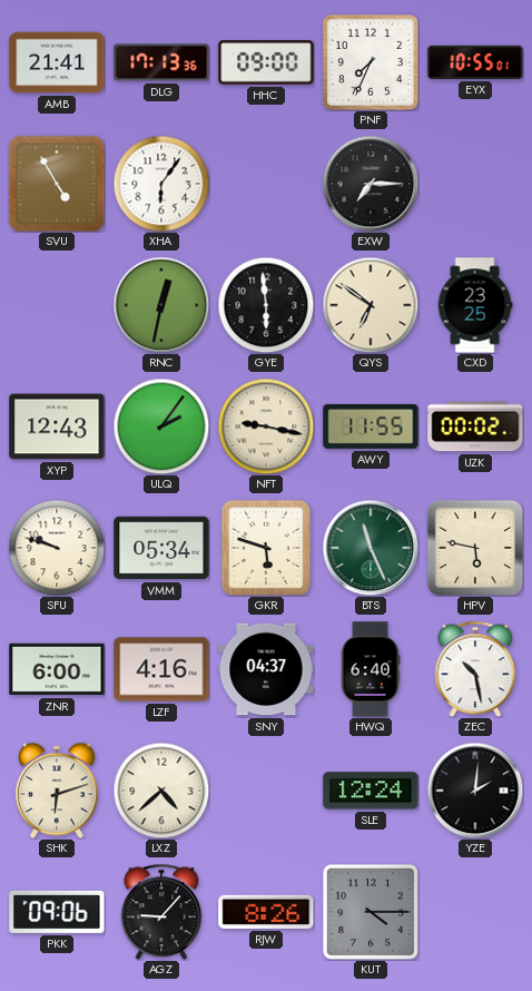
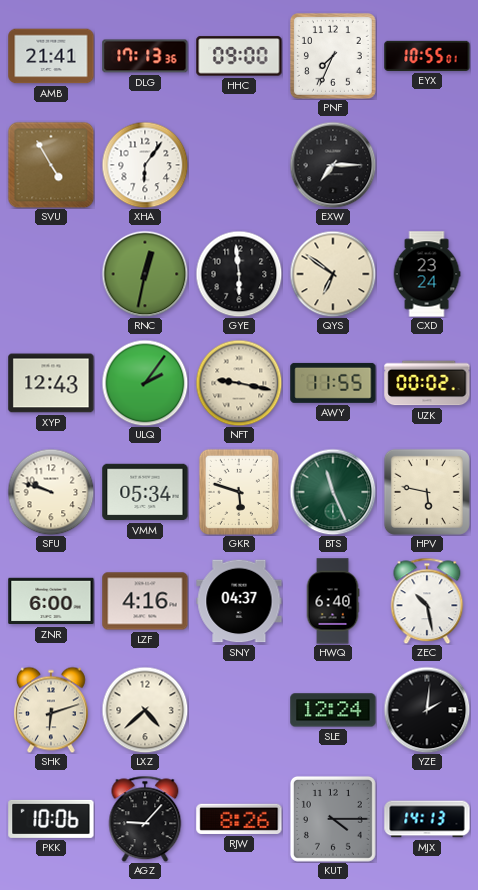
CXD: 23:25 -> 23:24 (427, 274)
PKK: 09:06 -> 10:06 (51, 819)
MJX: none -> 14:13 (427, 819)
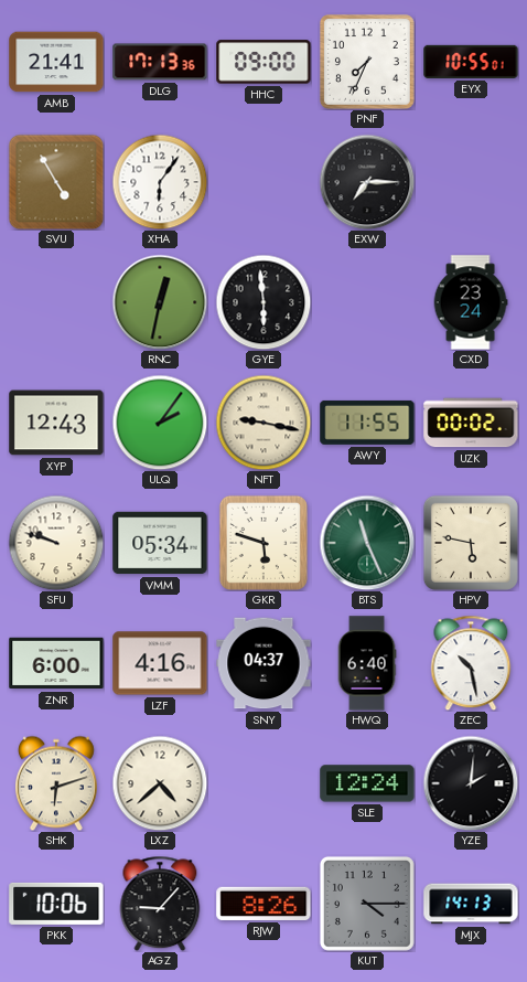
QYS: 6:51 -> none (333, 274)
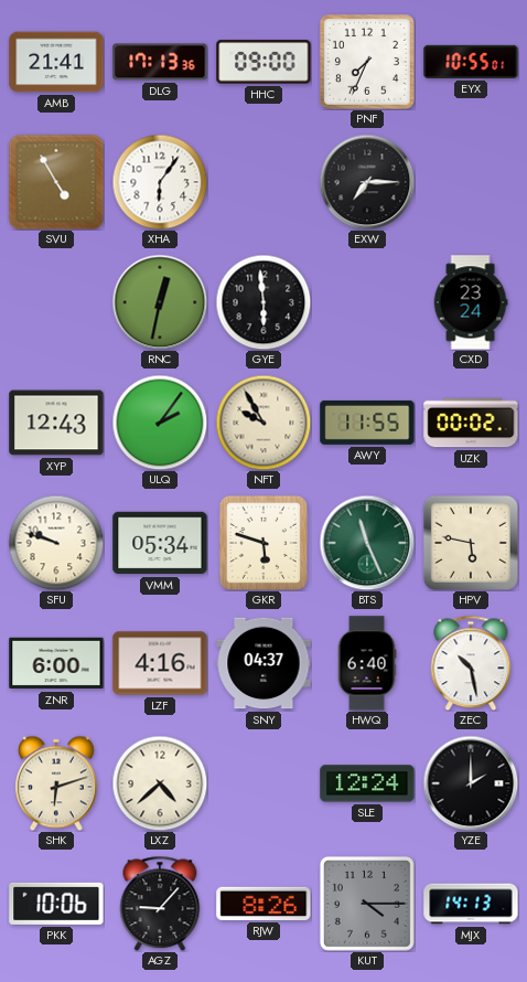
NFT: 9:17 -> 9:55 (263, 423)
YZE: 2:01 -> 2:00 (471, 783)
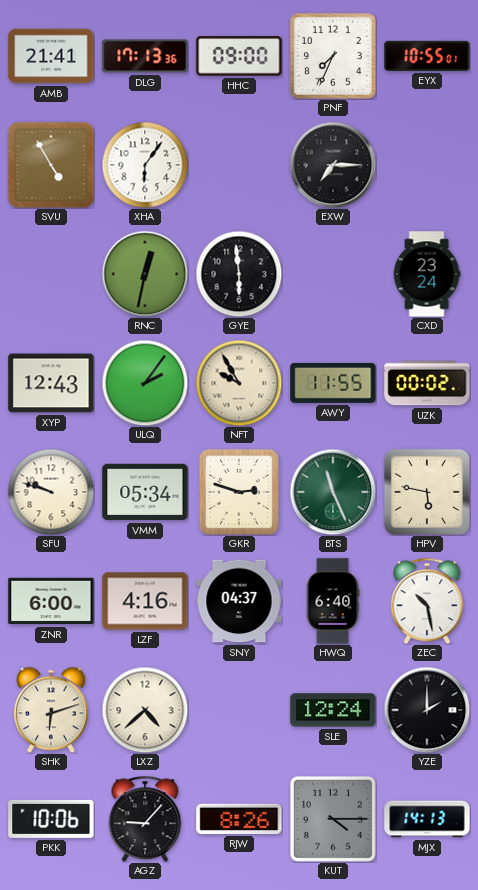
GKR: 5:48 -> 2:48 (239, 492)
